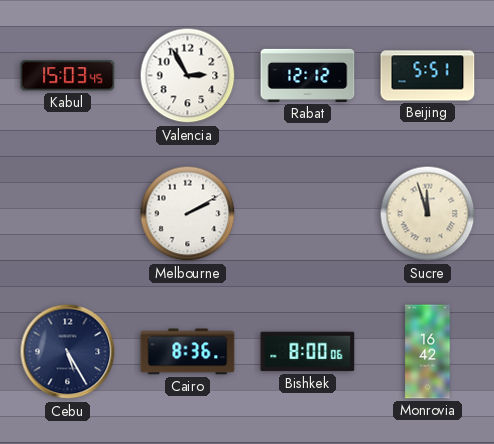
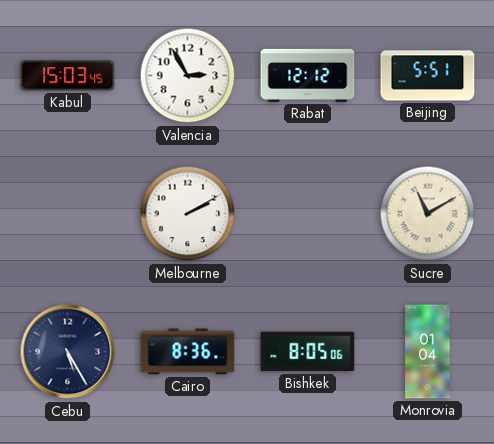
Sucre: 11:57 -> 11:10 (428, 214)
Bishkek: 8:00 -> 8:05 (308, 352)
Monrovia: 16:42 -> 01:04 (428, 352)
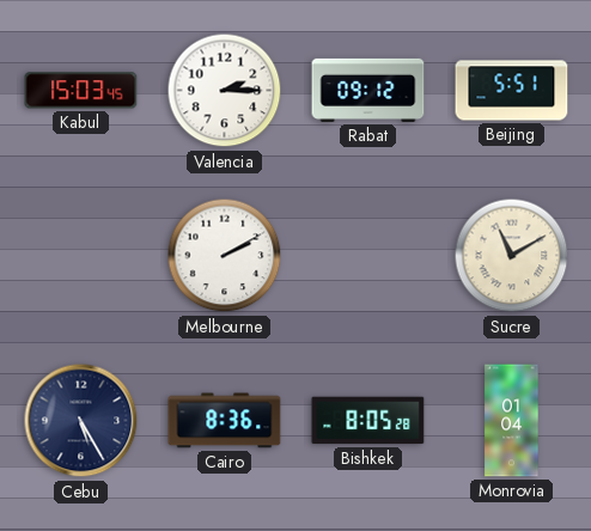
Valencia: 2:55 -> 2:15 (225, 91)
Rabat: 12:12 -> 09:12 (368, 90)
Bishkek: 8:05:06 -> 8:05:28 (368, 421)
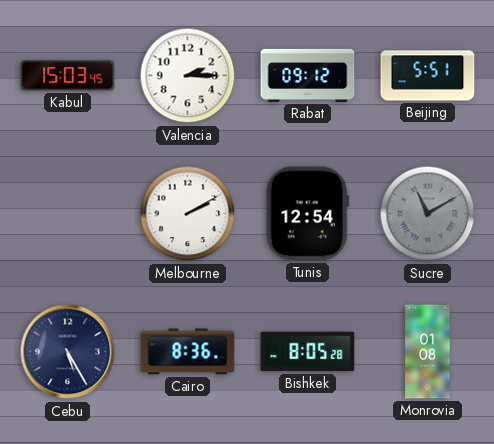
Tunis: none -> 12:54 (307, 214)
Sucre dial: cream -> grey (428, 214)
Monrovia: 01:04 -> 01:08 (428, 352)
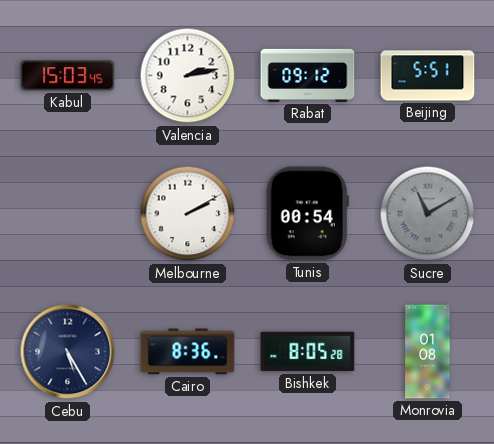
Valencia: 2:15 -> 2:13 (188, 76)
Tunis: 12:54 -> 00:54 (307, 214)
